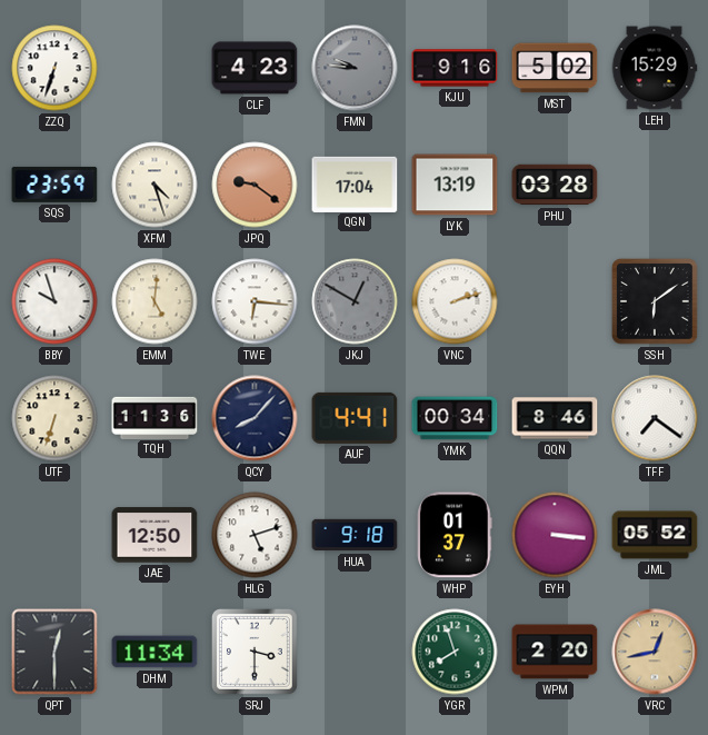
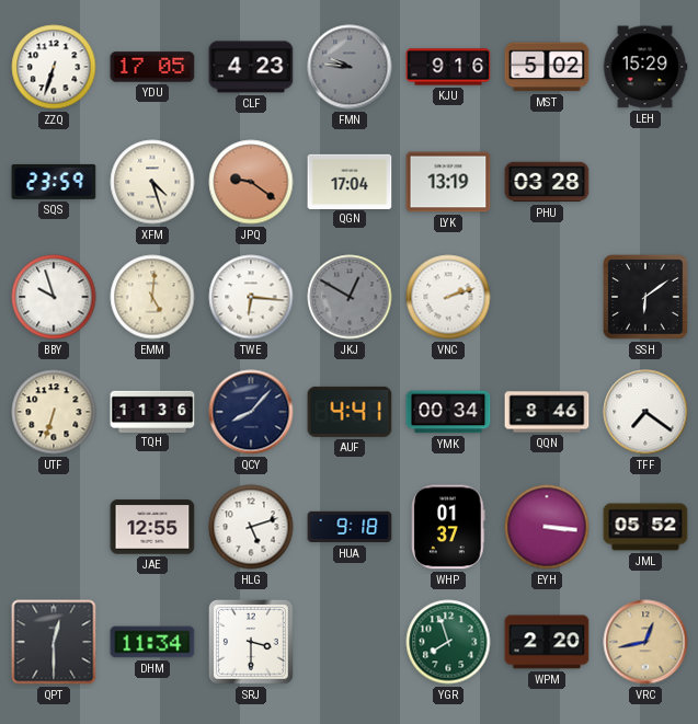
YDU: none -> 17:05 (152, 67)
JAE: 12:50 -> 12:55 (152, 527)
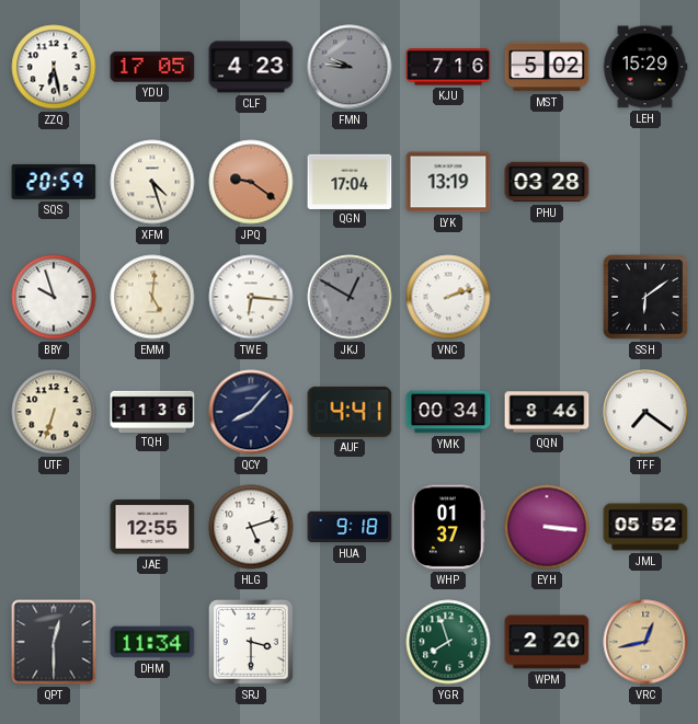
ZZQ: 6:33 -> 6:28 (54, 67)
KJU: 9:16 -> 7:16 (448, 67)
SQS: 23:59 -> 20:59 (54, 182)
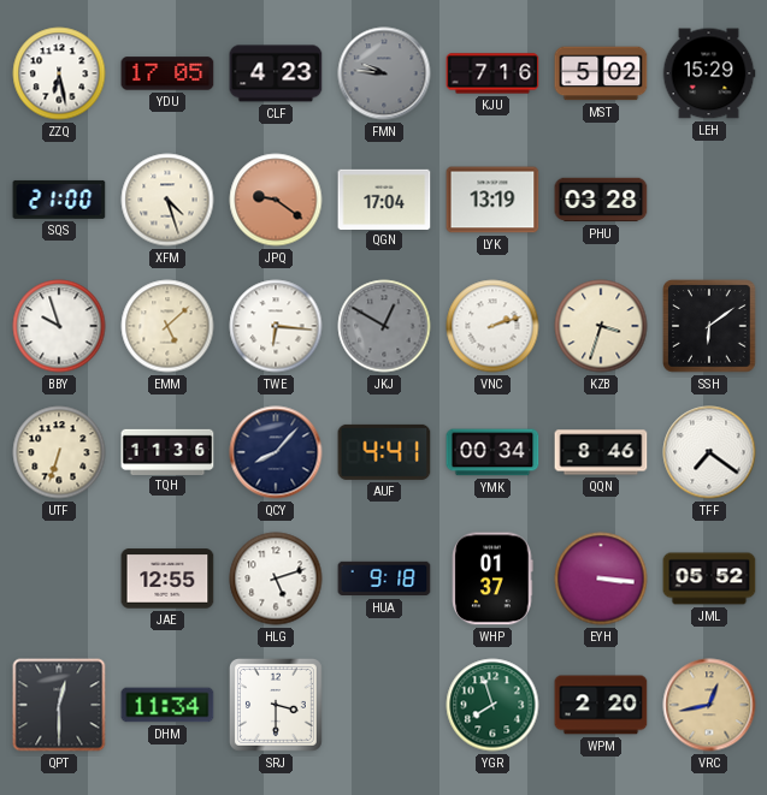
SQS: 20:59 -> 21:00 (59, 200)
EMM: 5:01 -> 5:08 (167, 326)
KZB: none -> 3:33 (601, 326)
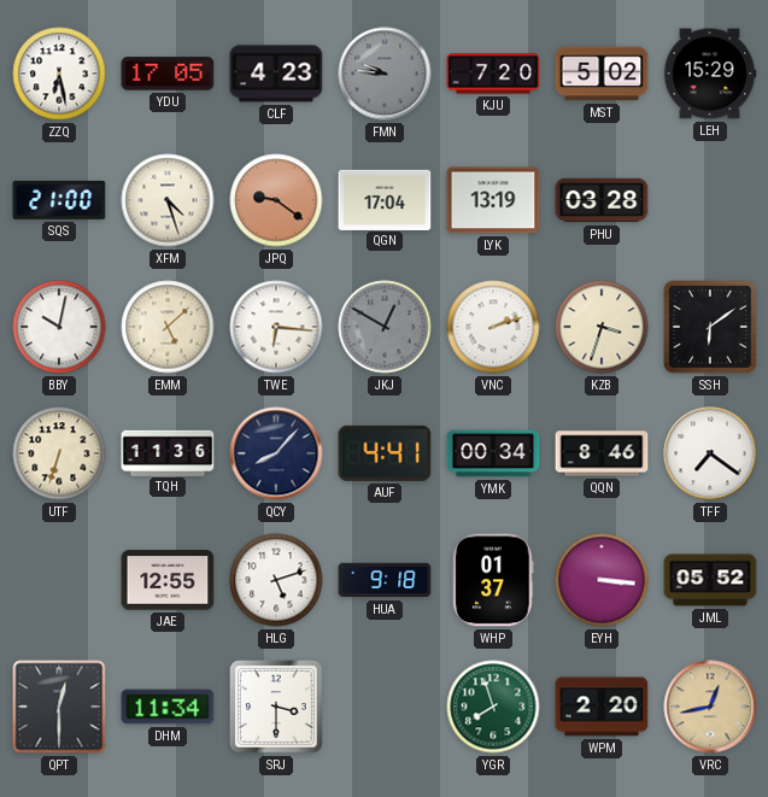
KJU: 7:16 -> 7:20 (493, 74)
BBY: 9:57 -> 10:02 (59, 327)
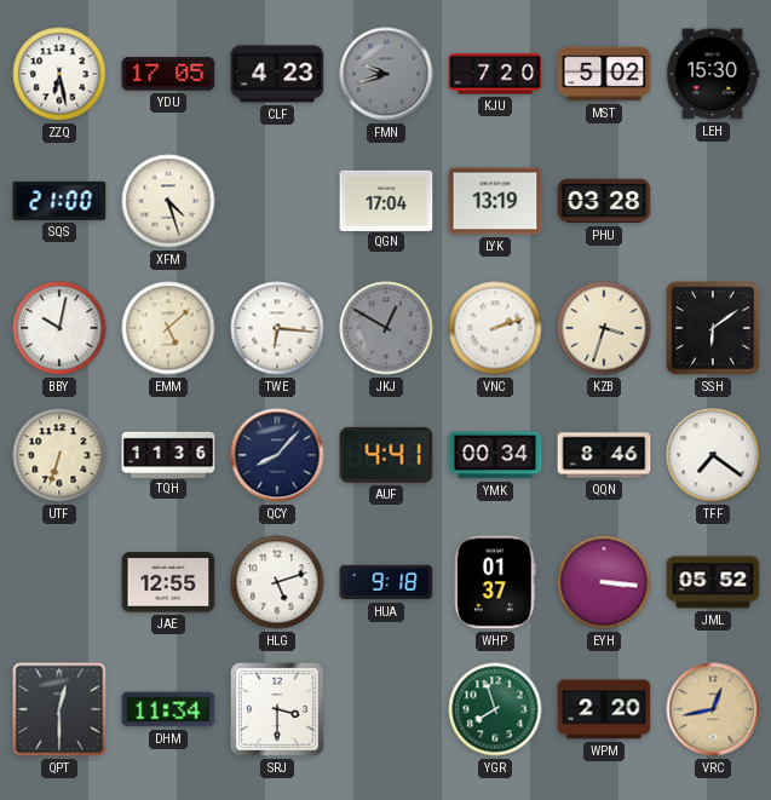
FMN: 9:46 -> 9:42 (386, 74)
LEH: 15:29 -> 15:30 (713, 74)
JPQ: 9:21 -> none (276, 200)
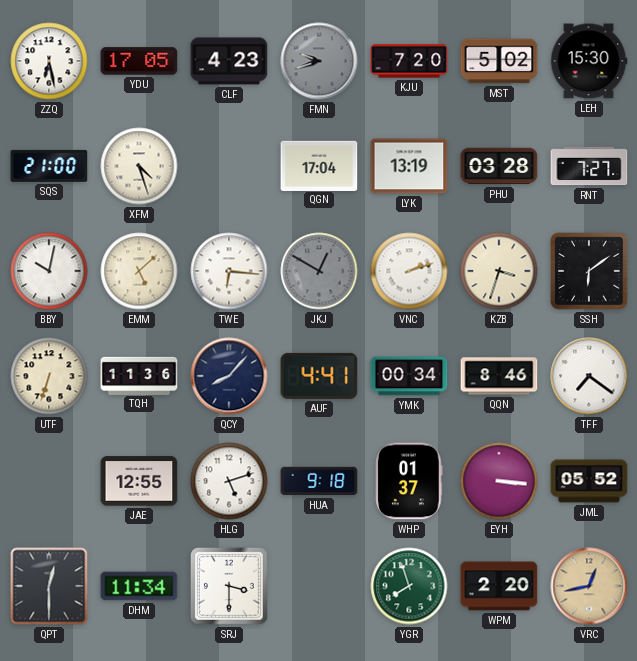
RNT: none -> 7:27 (589, 166)
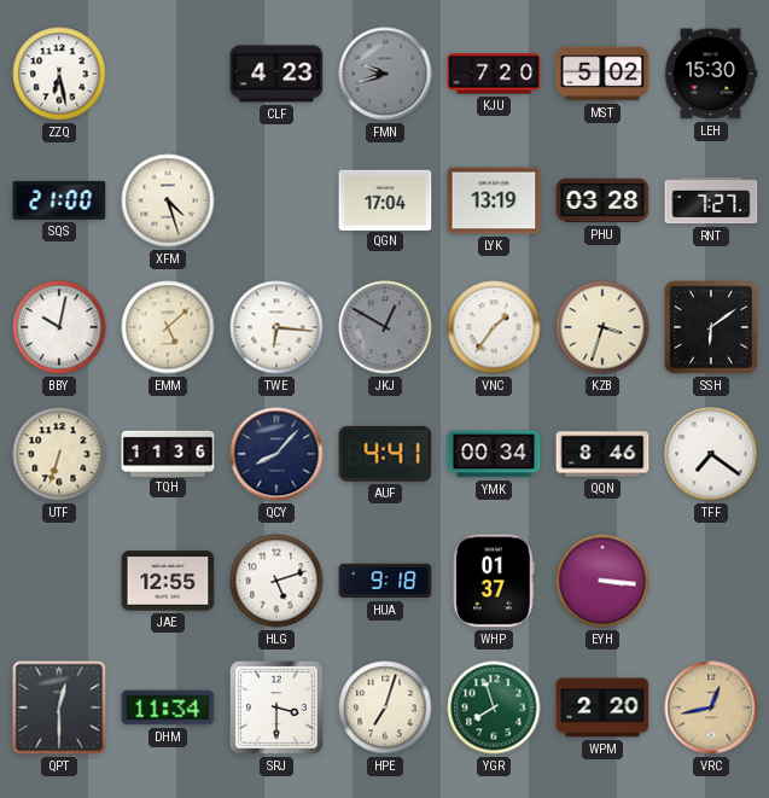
YDU: 17:05 -> none (139, 61)
VNC: 2:12 -> 1:36 (494, 327)
JML: 05:52 -> none (589, 481)
HPE: none -> 7:03 (385, 707)
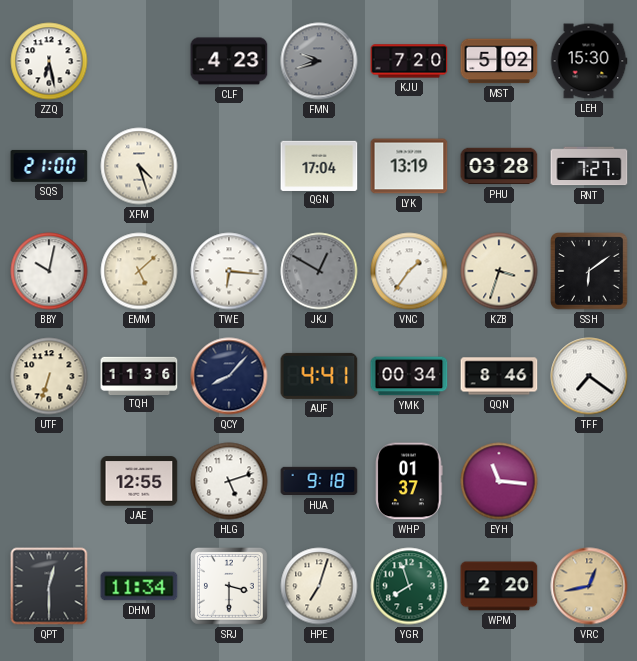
EYH: 3:16 -> 11:16 (499, 481)
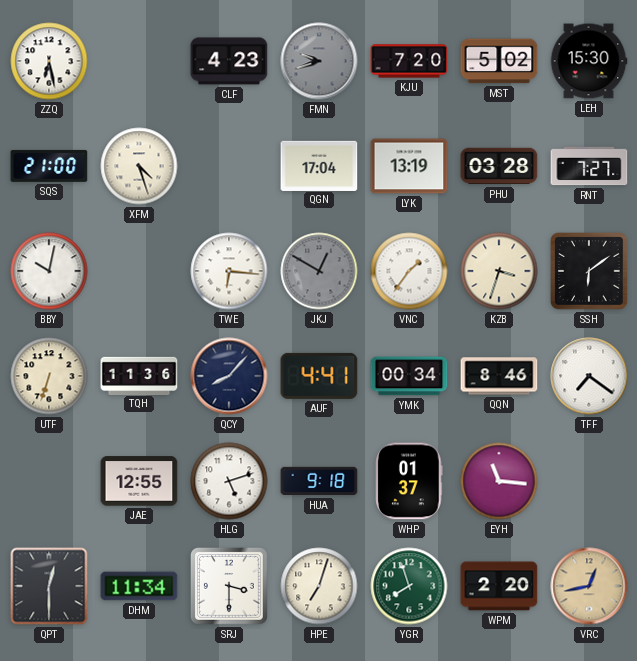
EMM: 5:08 -> none (139, 271)
